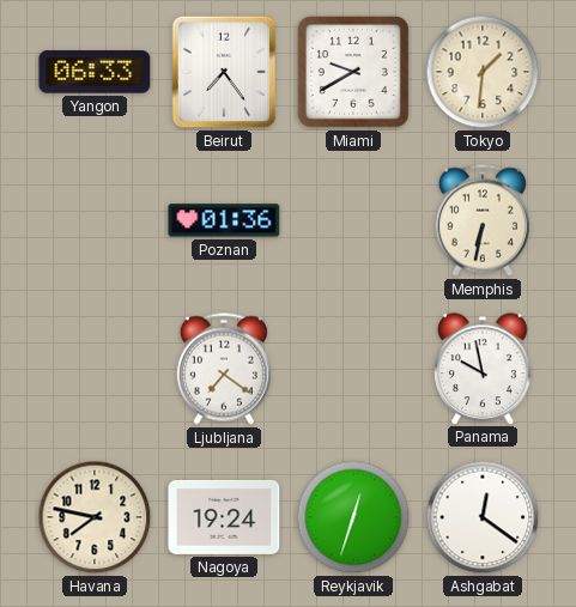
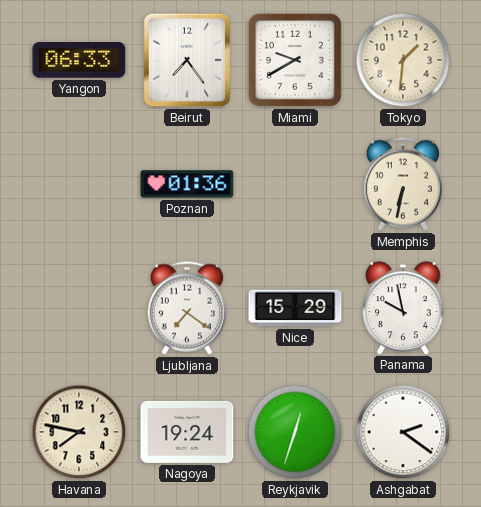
Nice: none -> 15:29 (295, 308)
Ashgabat: 12:21 -> 2:21 (403, 432)
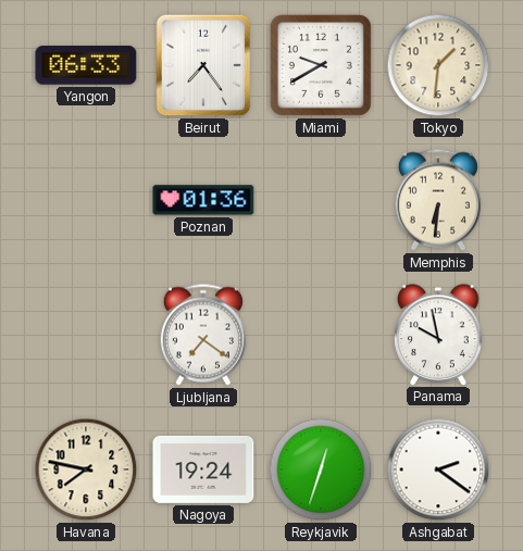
Memphis: 6:32 -> 6:31 (438, 200)
Nice: 15:29 -> none (295, 308)
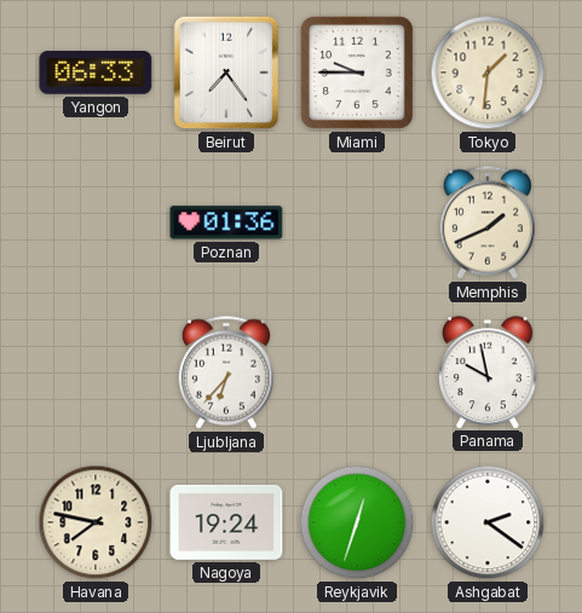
Miami: 9:40 -> 9:45 (357, 73)
Memphis: 6:31 -> 1:41 (488, 222)
Ljubljana: 7:21 -> 6:37 (226, 372)
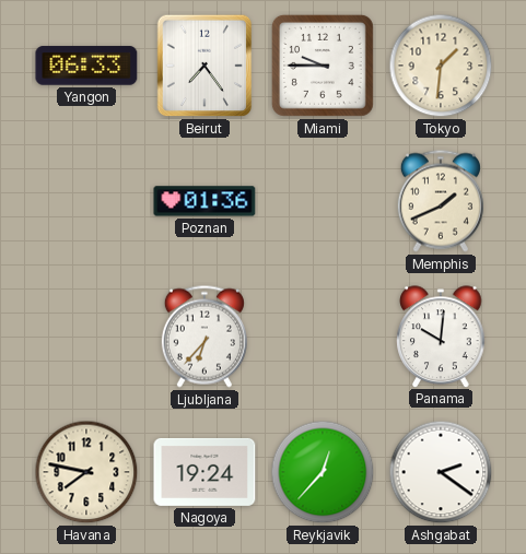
Panama: 9:58 -> 10:01 (441, 337)
Reykjavik: 12:33 -> 12:37 (323, 472)
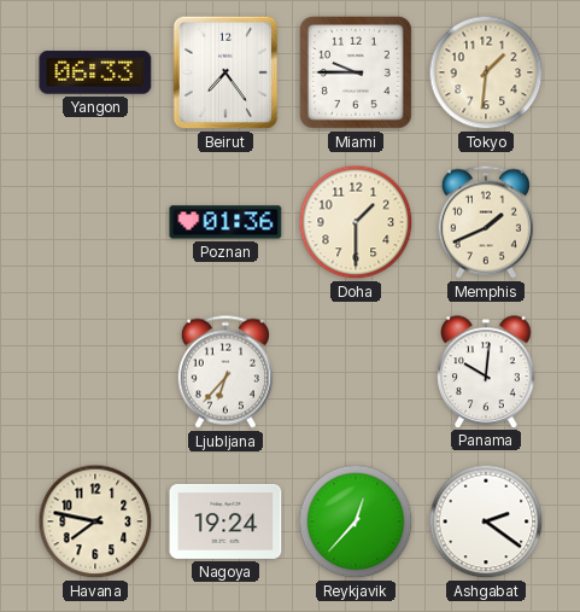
Doha: none -> 1:30 (356, 222)
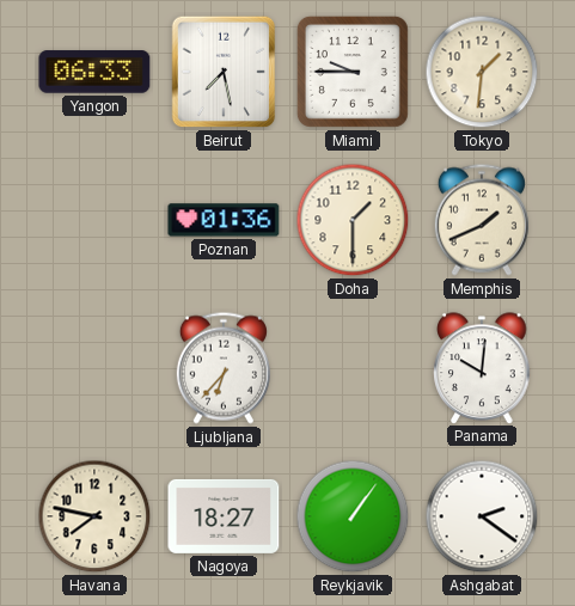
Beirut: 7:24 -> 7:28 (224, 72)
Nagoya: 19:24 -> 18:27 (224, 516)
Reykjavik: 12:37 -> 1:06 (353, 516)
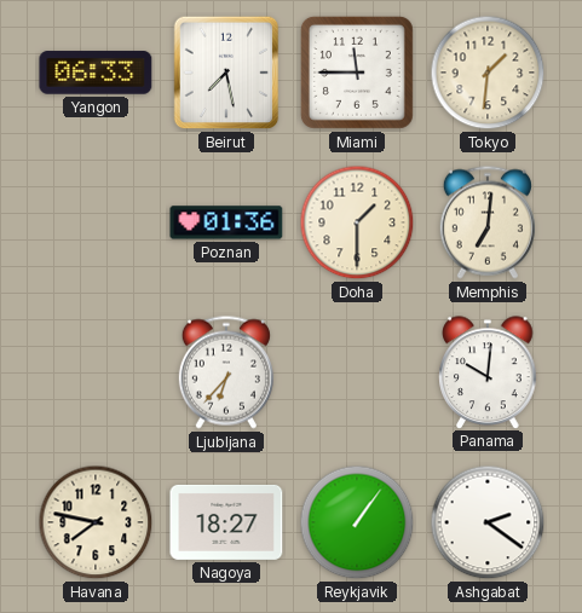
Miami: 9:45 -> 11:45 (357, 73)
Memphis: 1:41 -> 7:01 (488, 222)
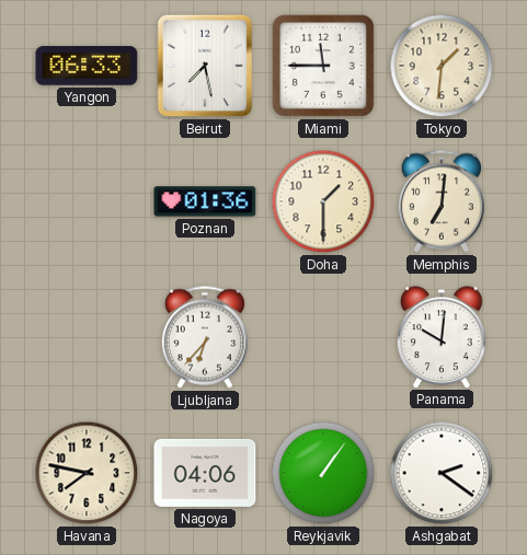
Nagoya: 18:27 -> 04:06 (205, 473)
